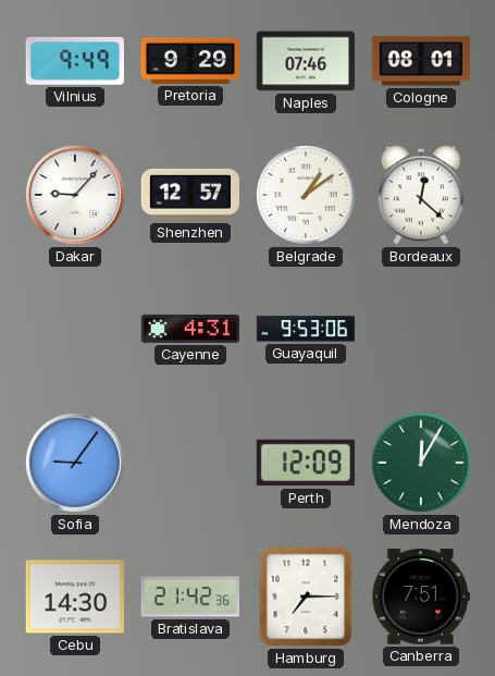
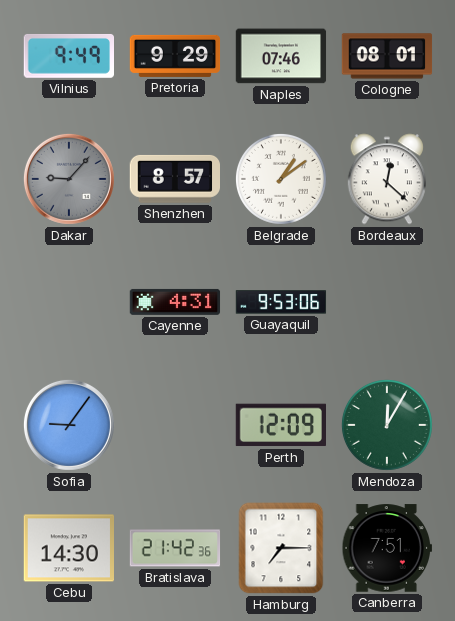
Dakar dial: white -> grey (69, 179)
Shenzhen: 12:57 -> 8:57 (175, 179)
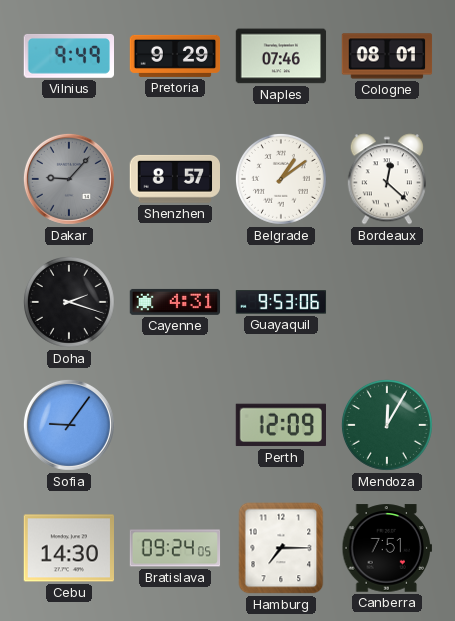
Doha: none -> 2:18 (69, 302)
Bratislava: 21:42 -> 09:24 (175, 548)
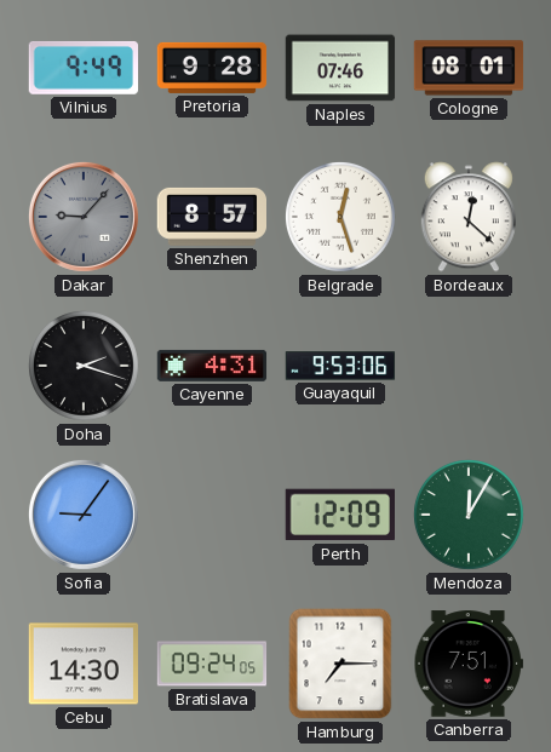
Pretoria: 9:29 -> 9:28 (212, 68)
Belgrade: 1:09 -> 12:27 (340, 217)
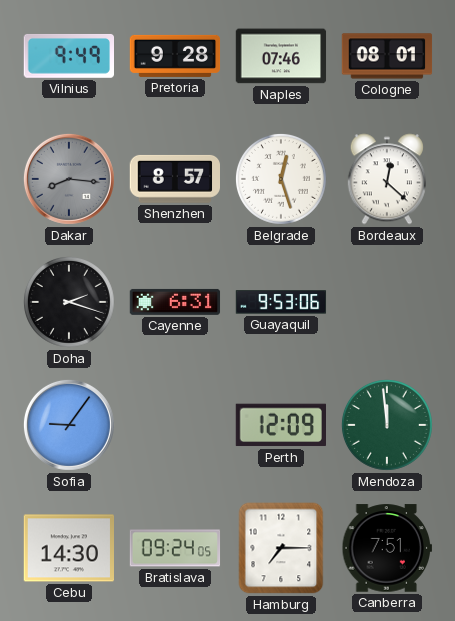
Dakar: 9:07 -> 8:16 (69, 179)
Cayenne: 4:31 -> 6:31 (175, 302)
Mendoza: 12:05 -> 11:59 (387, 425)
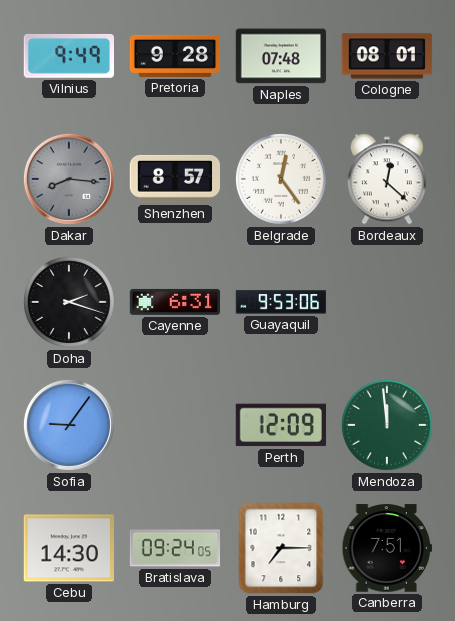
Naples: 07:46 -> 07:48 (281, 56)
Belgrade: 12:27 -> 12:24 (281, 179)
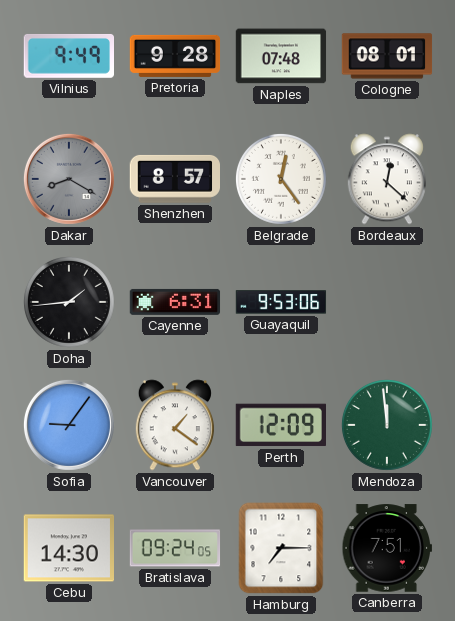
Dakar: 8:16 -> 8:20 (69, 179)
Doha: 2:18 -> 1:44 (69, 302)
Vancouver: none -> 1:21 (175, 425)
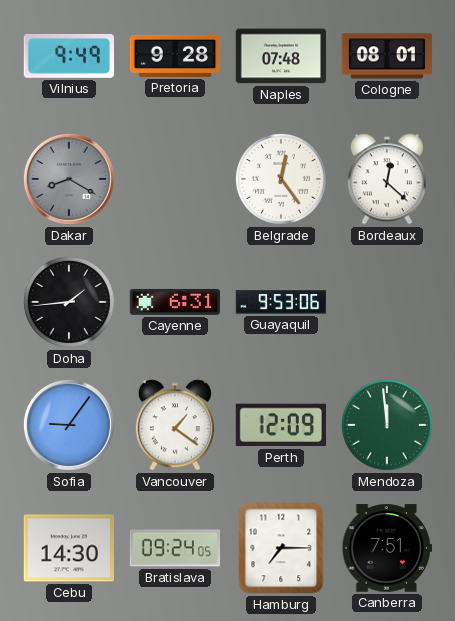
Shenzhen: 8:57 -> none (175, 179)
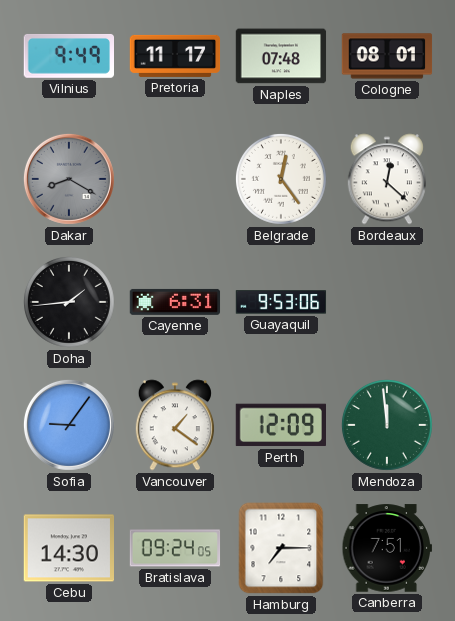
Pretoria: 9:28 -> 11:17 (175, 56)
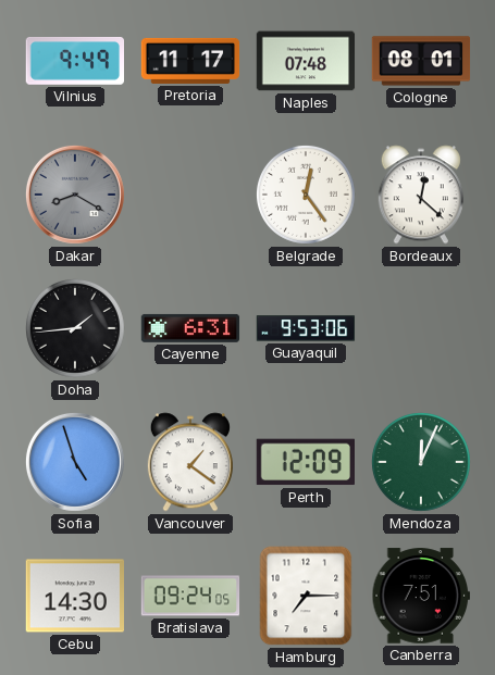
Sofia: 9:06 -> 4:57 (75, 462)
Mendoza: 11:59 -> 12:04 (421, 462)
